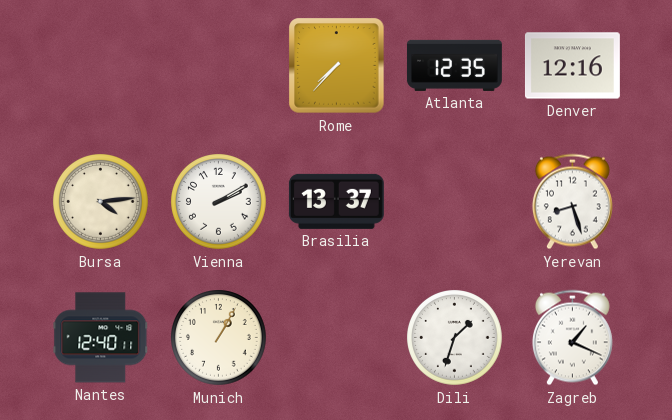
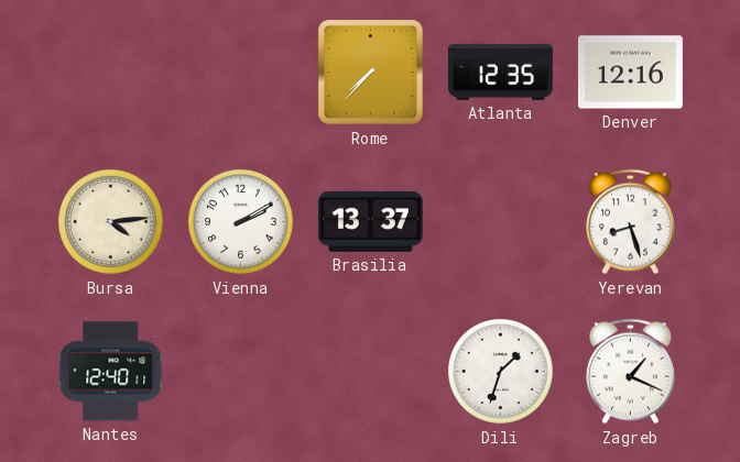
Munich: 1:05 -> none (219, 338)
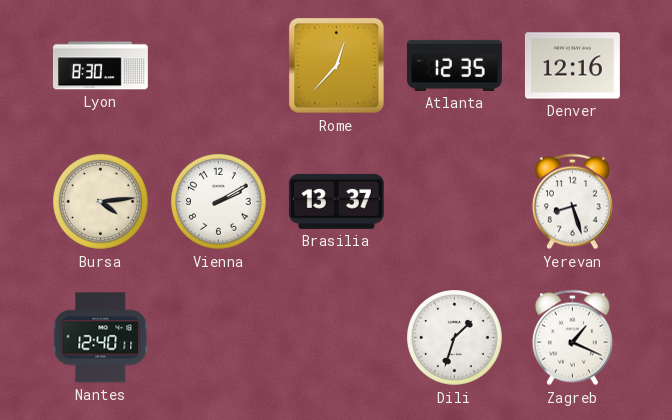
Lyon: none -> 8:30 (100, 66)
Rome: 7:37 -> 12:37 (337, 66)
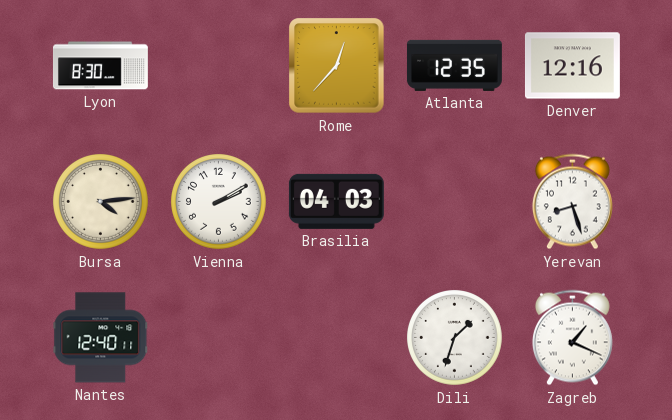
Brasilia: 13:37 -> 04:03 (336, 201)
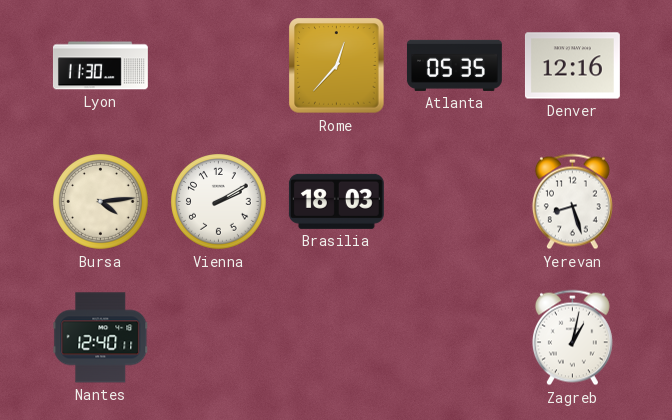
Lyon: 8:30 -> 11:30 (100, 66)
Atlanta: 12:35 -> 05:35 (454, 65)
Brasilia: 04:03 -> 18:03 (336, 201)
Dili: 1:33 -> none (455, 338)
Zagreb: 1:19 -> 1:02 (572, 338)
